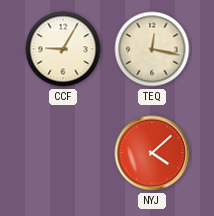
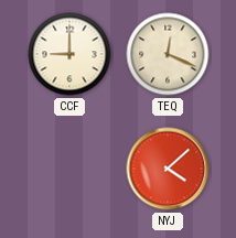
CCF: 9:05 -> 9:00 (69, 54)
TEQ: 12:17 -> 12:19 (168, 54)
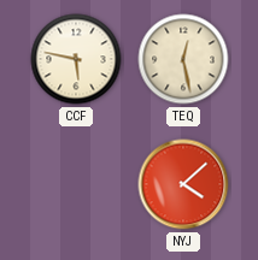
CCF: 9:00 -> 5:47 (76, 59)
TEQ: 12:19 -> 12:28 (183, 59)
